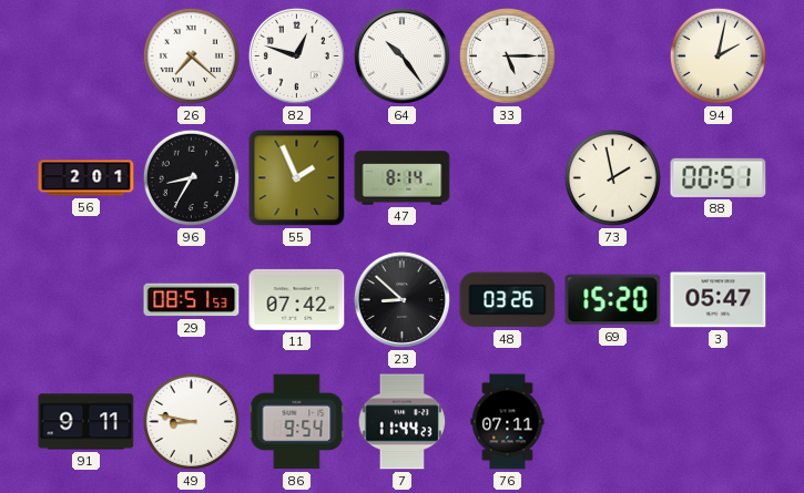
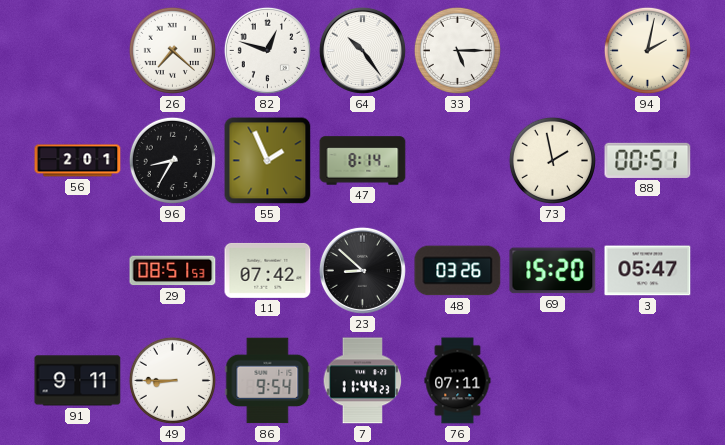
49: 8:47 -> 8:45 (172, 380)
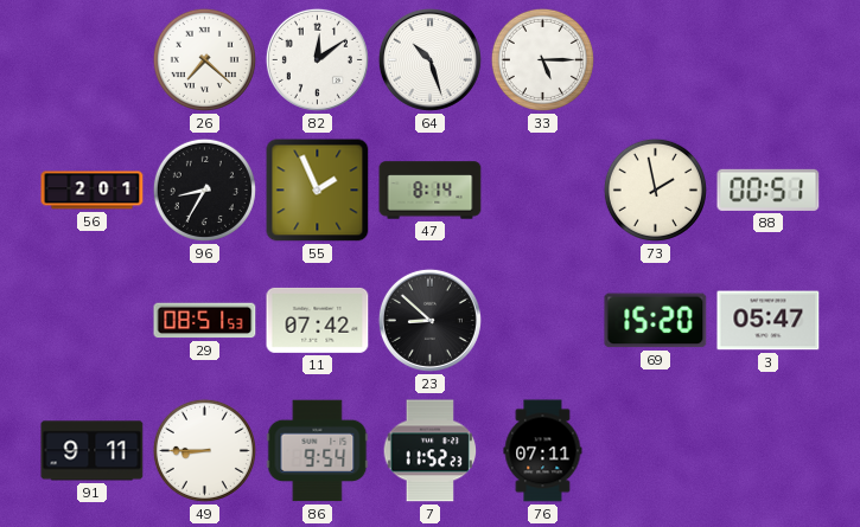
82: 12:48 -> 12:09 (317, 59)
64: 10:24 -> 10:27 (429, 59)
94: 2:02 -> none (647, 50)
48: 03:26 -> none (458, 271)
7: 11:44 -> 11:52 (431, 451)
